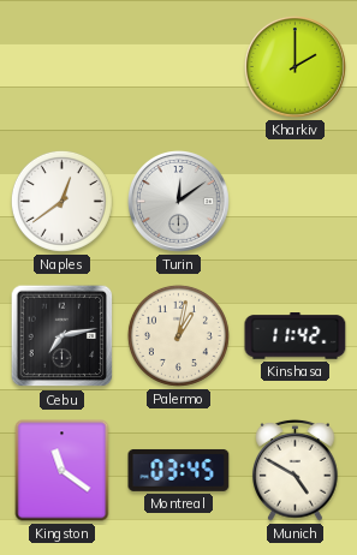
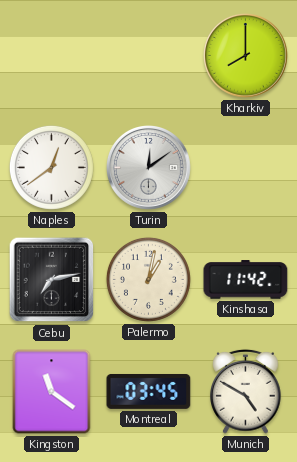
Kharkiv: 2:00 -> 8:00 (246, 56)
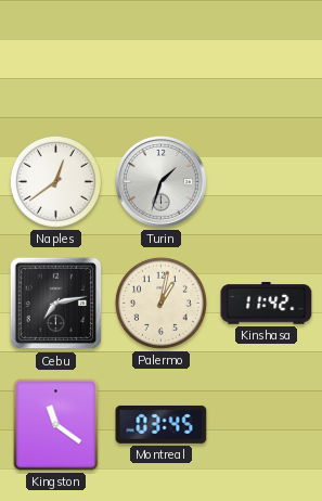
Kharkiv: 8:00 -> none (246, 56)
Turin: 12:09 -> 1:33 (162, 182)
Munich: 4:50 -> none (246, 391)
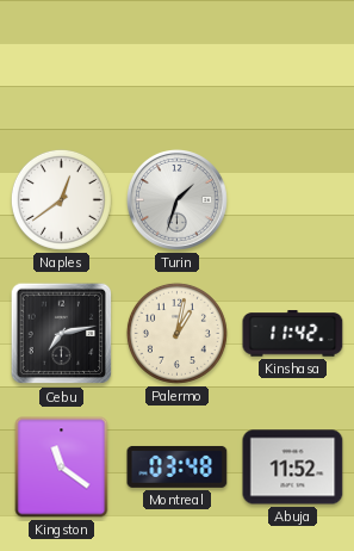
Montreal: 03:45 -> 03:48 (178, 466)
Abuja: none -> 11:52 (293, 468)
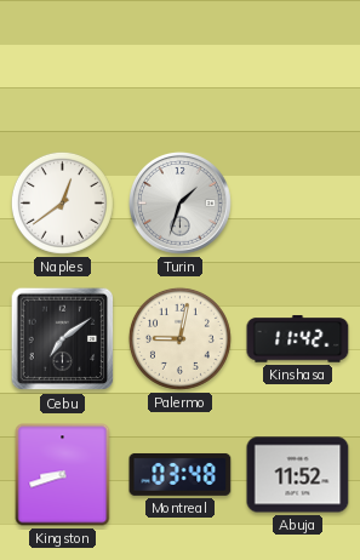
Cebu: 7:13 -> 7:09 (63, 339)
Palermo: 1:02 -> 9:02 (179, 338)
Kingston: 11:21 -> 8:42 (63, 475)
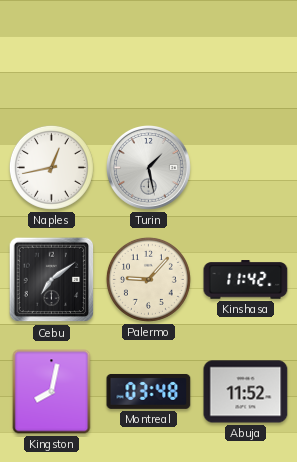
Naples: 12:39 -> 12:43 (51, 167)
Turin: 1:33 -> 1:28 (149, 168)
Palermo: 9:02 -> 9:07 (148, 279)
Kingston: 8:42 -> 8:02 (52, 392)
